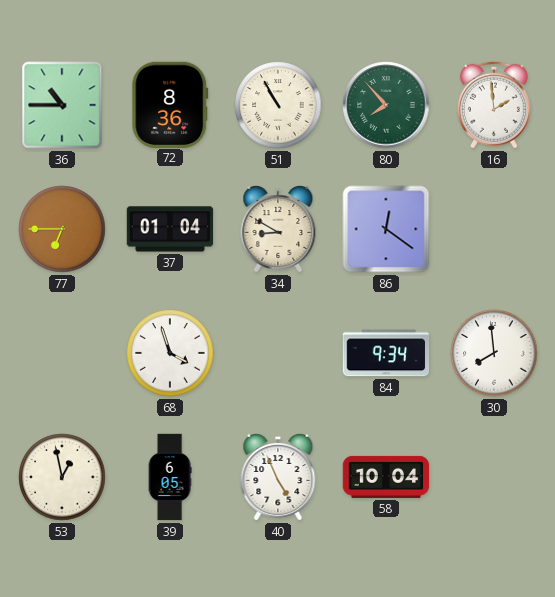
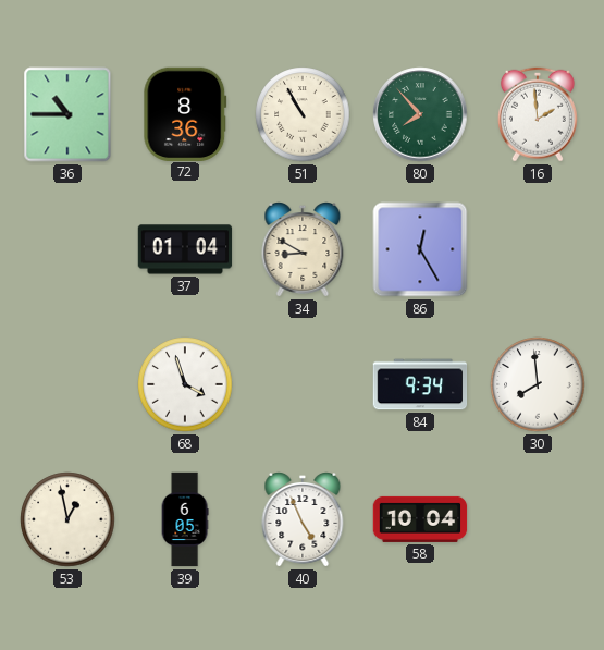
77: 6:45 -> none (62, 229)
86: 12:21 -> 12:25 (420, 249)
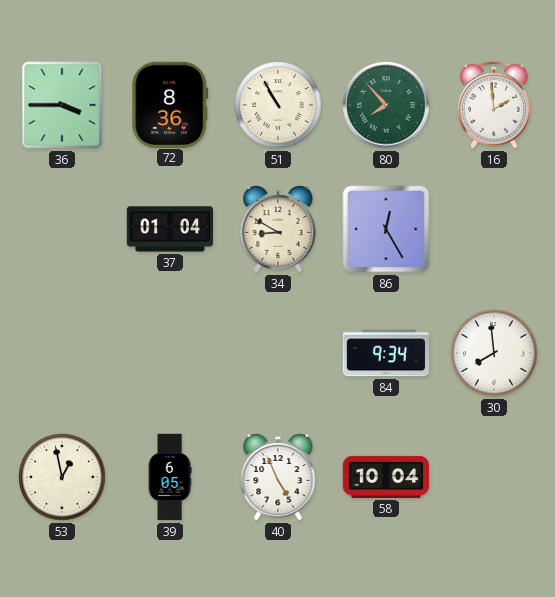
36: 10:45 -> 3:45 (62, 105)
68: 3:57 -> none (185, 384)
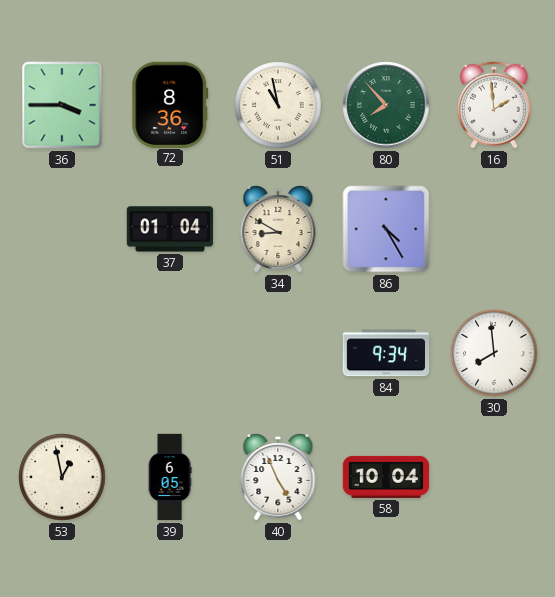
51: 10:55 -> 10:58 (278, 105)
86: 12:25 -> 4:25 (386, 229)
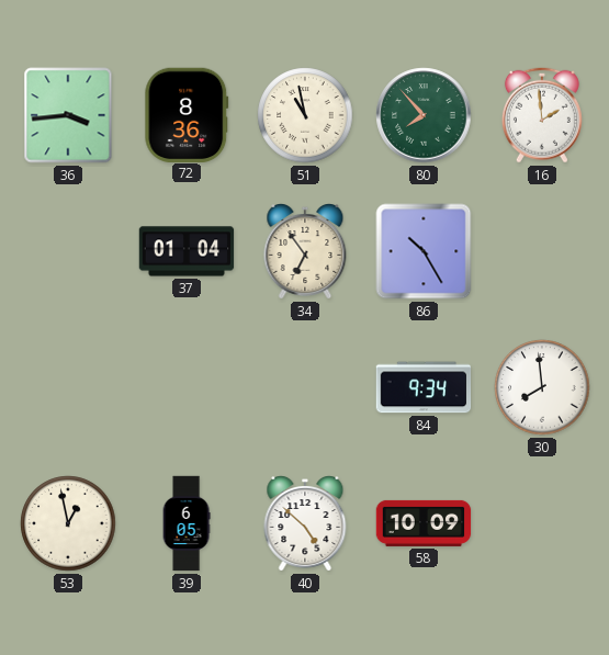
36: 3:45 -> 3:44 (68, 115)
34: 8:50 -> 6:54 (305, 252)
86: 4:25 -> 10:25 (424, 251)
40: 4:56 -> 4:52 (305, 524)
58: 10:04 -> 10:09 (424, 523)
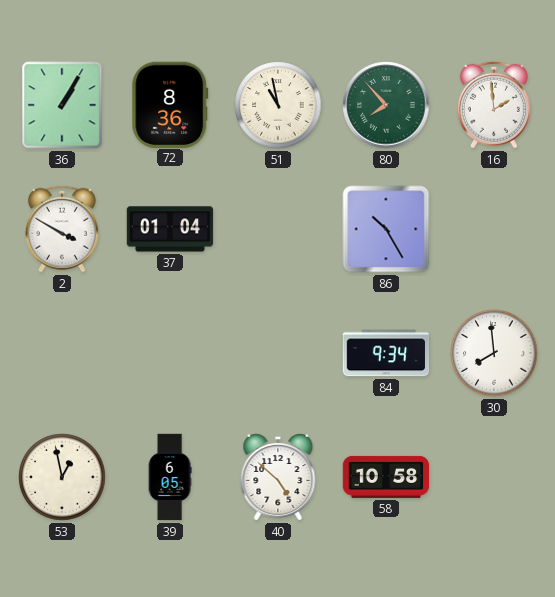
36: 3:44 -> 1:05 (62, 105)
2: none -> 3:50 (62, 229)
34: 6:54 -> none (305, 252)
58: 10:09 -> 10:58 (386, 477)
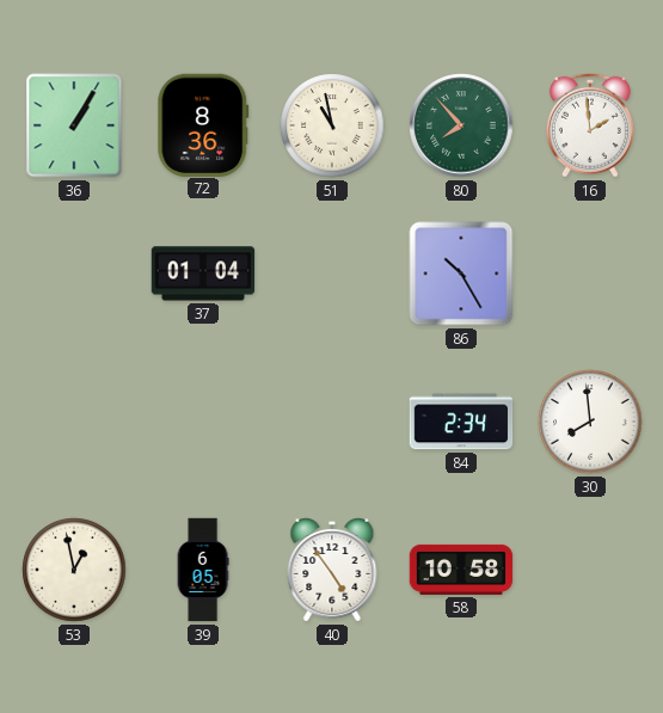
2: 3:50 -> none (62, 229)
84: 9:34 -> 2:34 (461, 422)
40: 4:52 -> 4:54 (332, 571)
